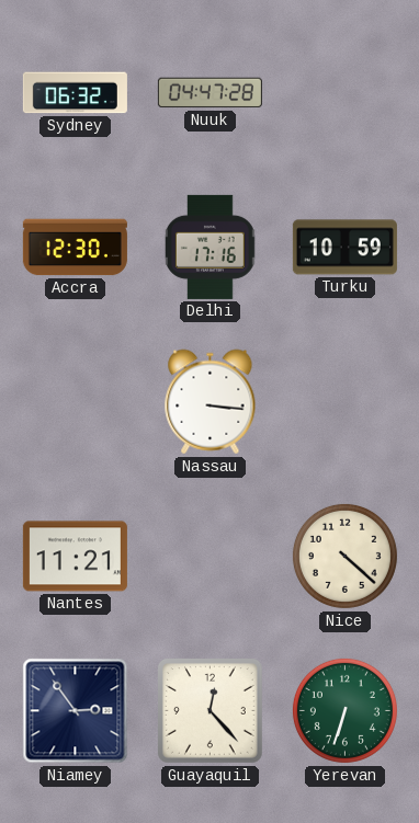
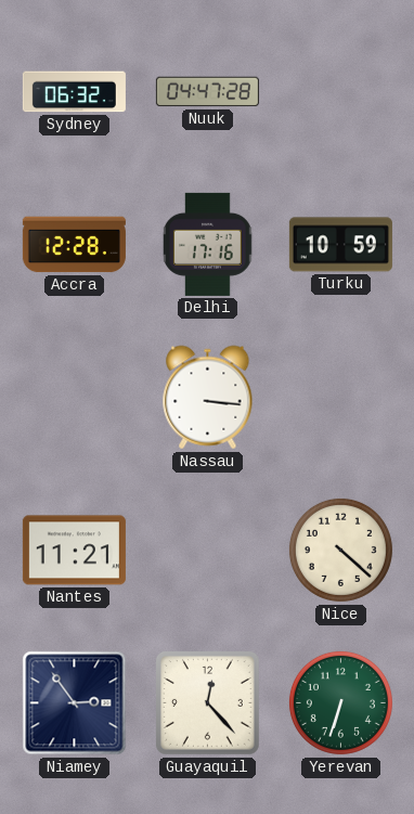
Accra: 12:30 -> 12:28 (74, 245)
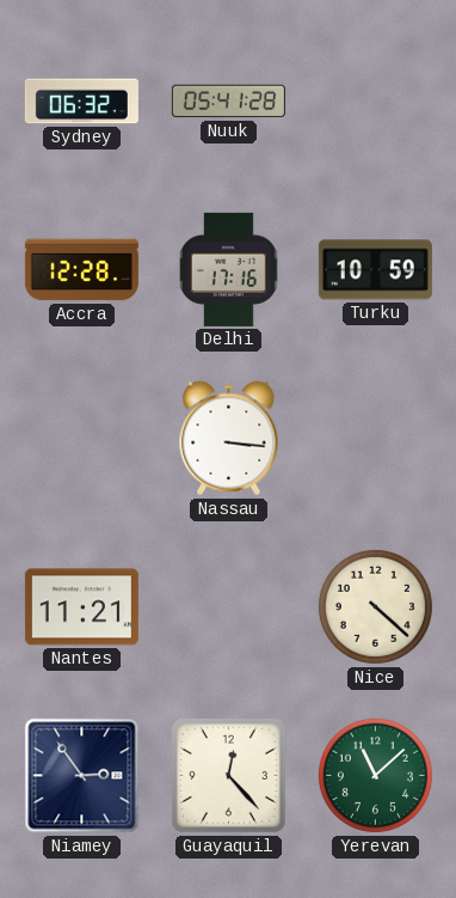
Nuuk: 04:47 -> 05:41 (228, 102)
Yerevan: 6:33 -> 11:08 (375, 775)
